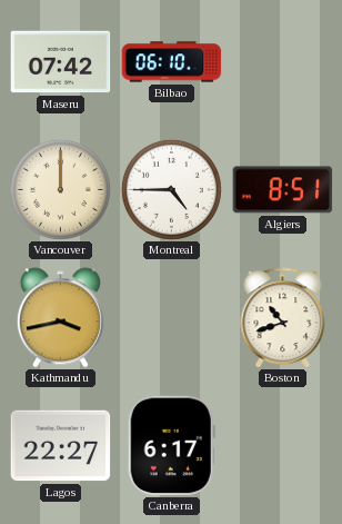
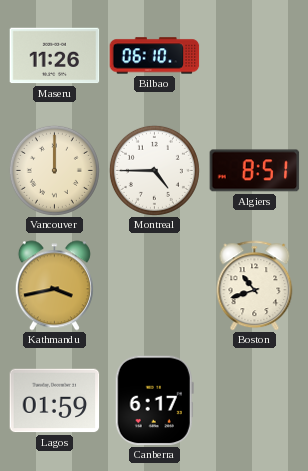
Maseru: 07:42 -> 11:26 (55, 56)
Lagos: 22:27 -> 01:59 (55, 401)
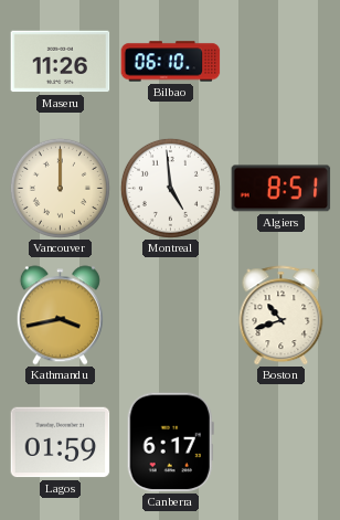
Montreal: 4:45 -> 4:59 (170, 188)
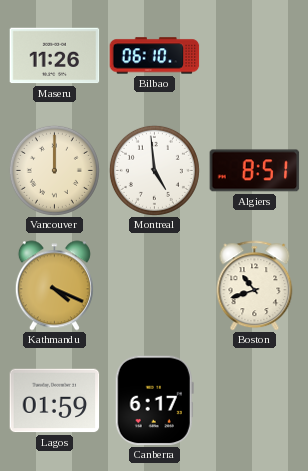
Kathmandu: 3:43 -> 4:19 (54, 286)
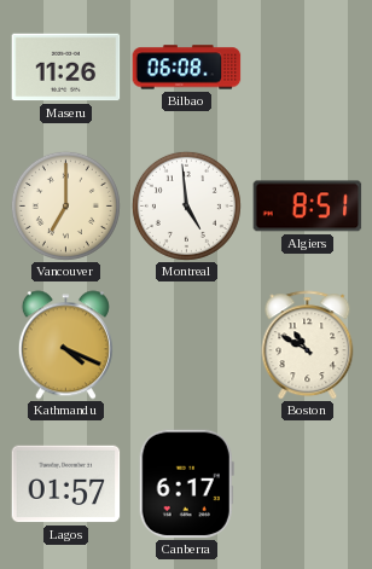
Bilbao: 06:10 -> 06:08 (187, 68)
Vancouver: 12:00 -> 7:00 (65, 205)
Boston: 10:42 -> 10:50 (308, 346)
Lagos: 01:59 -> 01:57 (66, 484)
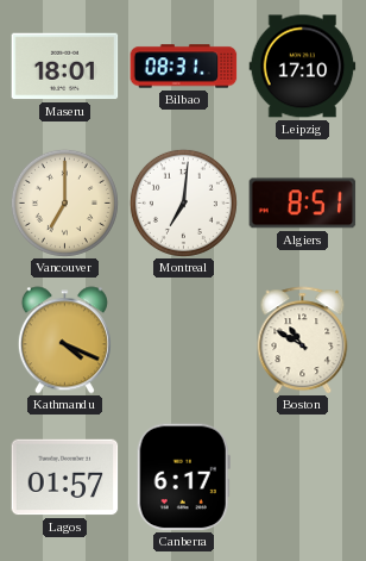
Maseru: 11:26 -> 18:01 (65, 67)
Bilbao: 06:08 -> 08:31 (184, 67)
Leipzig: none -> 17:10 (303, 67)
Montreal: 4:59 -> 7:01 (183, 202)
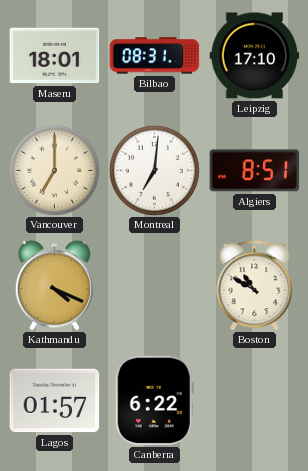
Canberra: 6:17 -> 6:22 (154, 401)
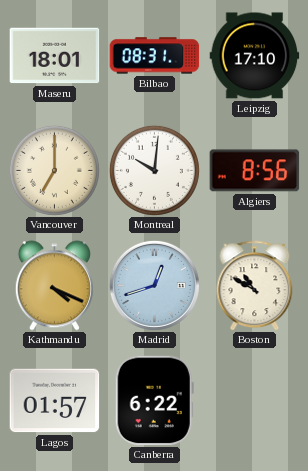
Montreal: 7:01 -> 10:01 (154, 170)
Algiers: 8:51 -> 8:56 (255, 171)
Madrid: none -> 12:42 (154, 285)
